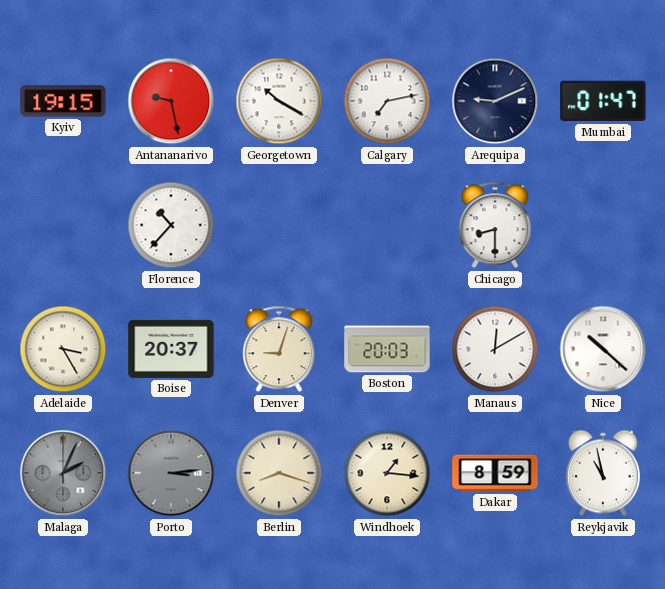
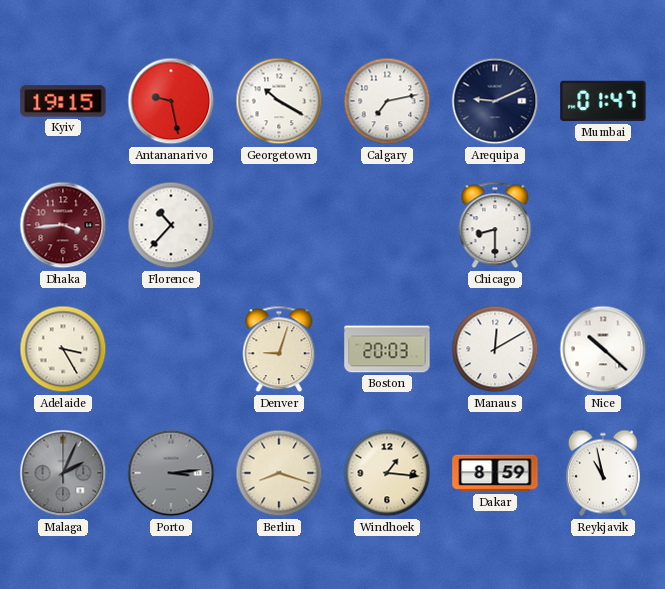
Dhaka: none -> 3:44 (63, 225)
Boise: 20:37 -> none (171, 349)
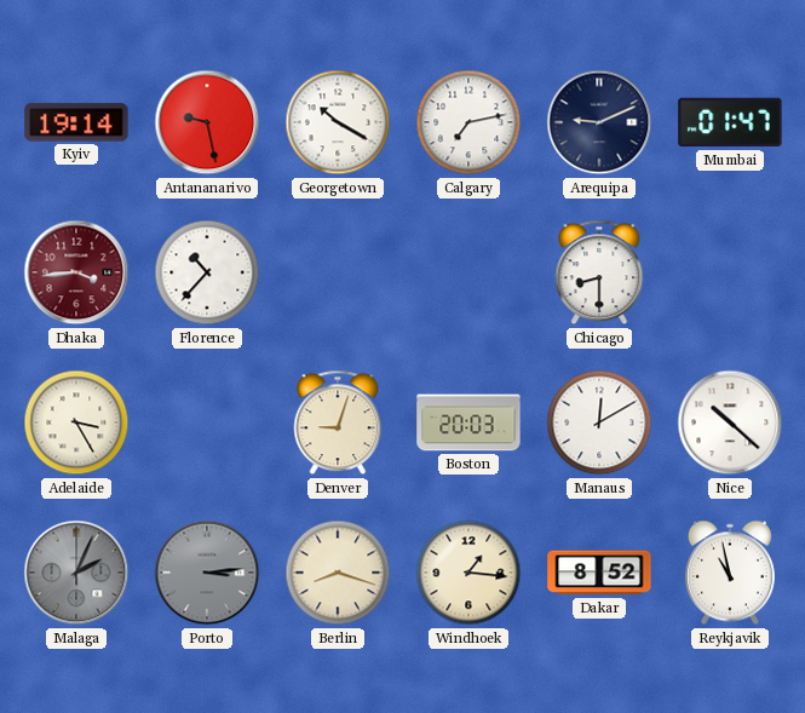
Kyiv: 19:15 -> 19:14 (76, 122)
Dakar: 8:59 -> 8:52 (599, 573)
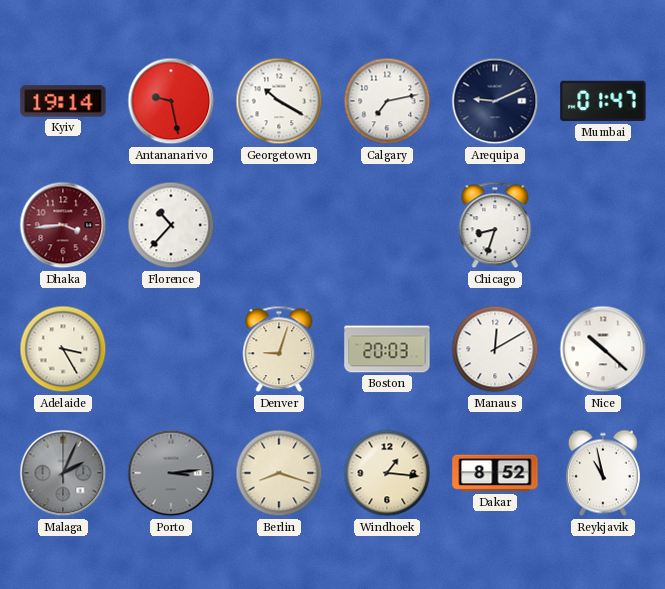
Chicago: 8:30 -> 8:33 (495, 225)
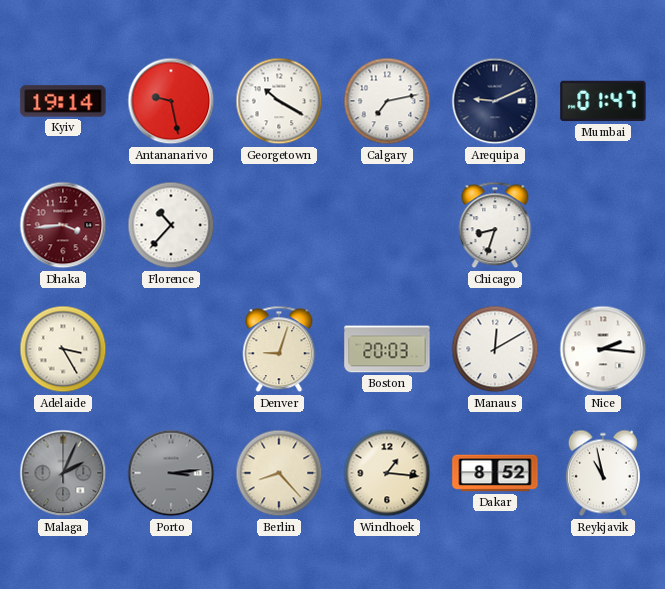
Nice: 10:22 -> 2:16 (603, 349)
Berlin: 8:18 -> 8:23 (279, 473)
